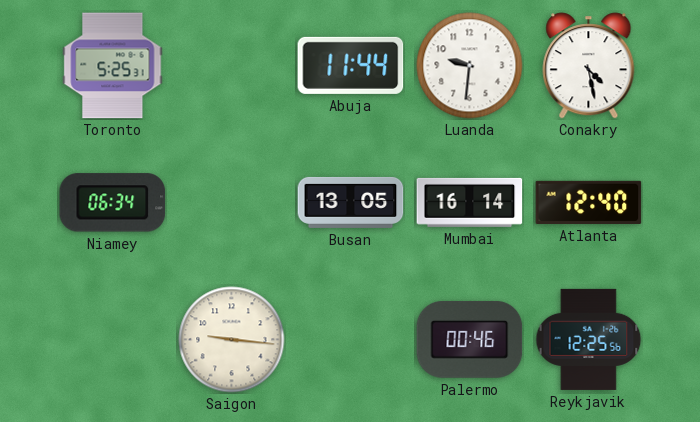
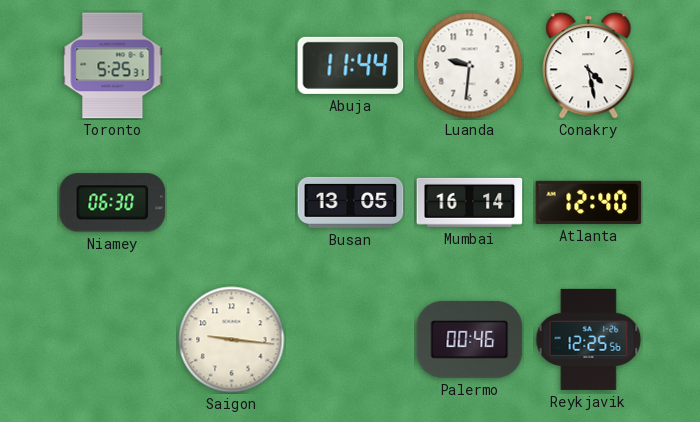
Niamey: 06:34 -> 06:30 (113, 203)
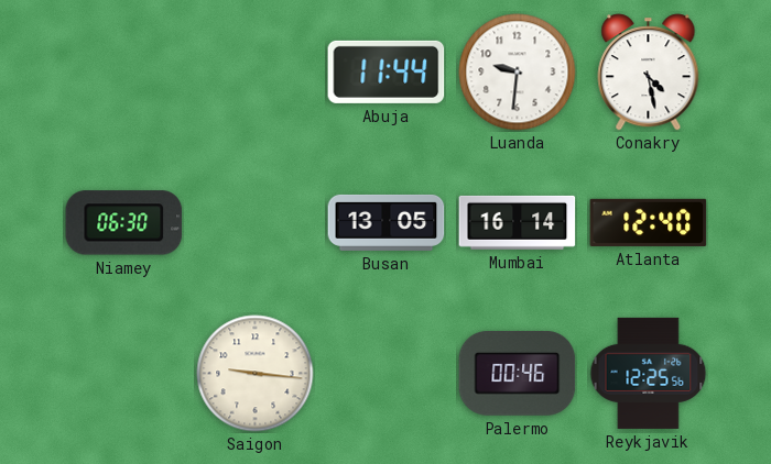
Toronto: 5:25 -> none (113, 66)
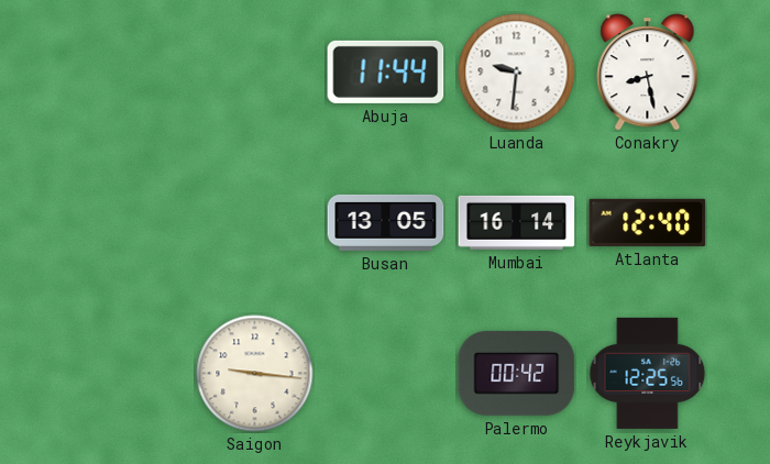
Conakry: 4:28 -> 8:28 (648, 73)
Niamey: 06:30 -> none (124, 223)
Palermo: 00:46 -> 00:42 (517, 373)
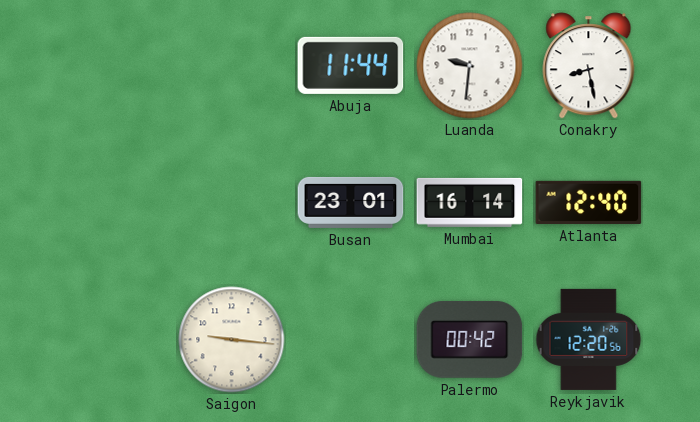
Busan: 13:05 -> 23:01 (351, 202)
Reykjavik: 12:25 -> 12:20 (589, 339)
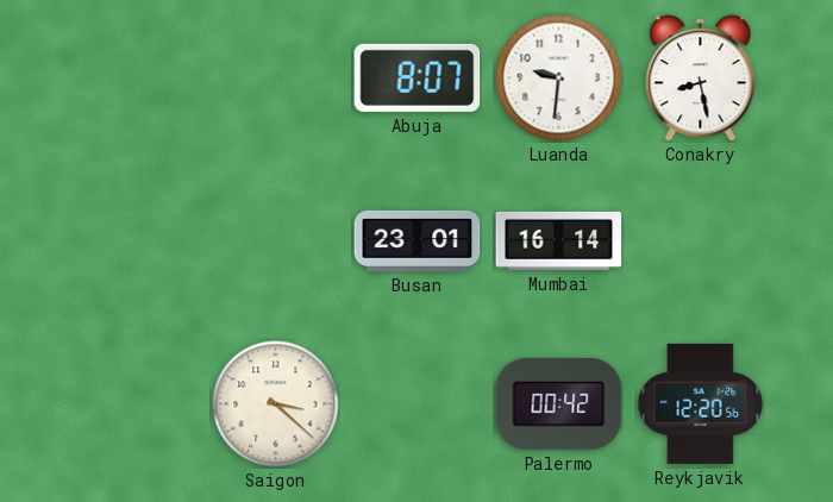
Abuja: 11:44 -> 8:07 (418, 77)
Atlanta: 12:40 -> none (589, 202)
Saigon: 9:16 -> 3:22 (276, 404)
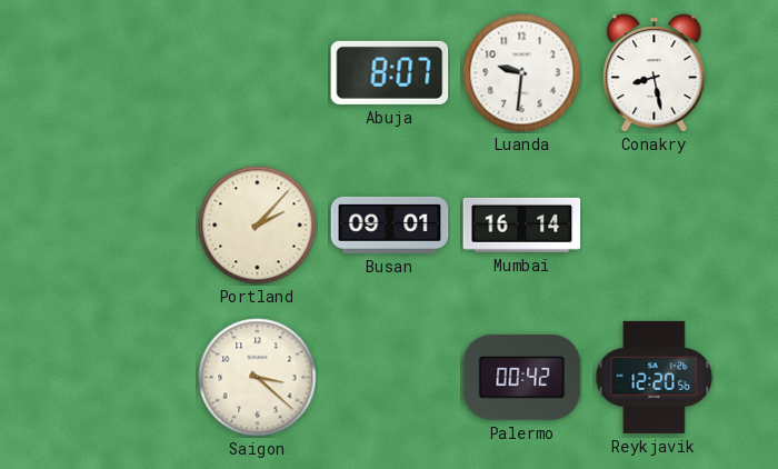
Portland: none -> 2:07 (258, 226)
Busan: 23:01 -> 09:01 (390, 224)
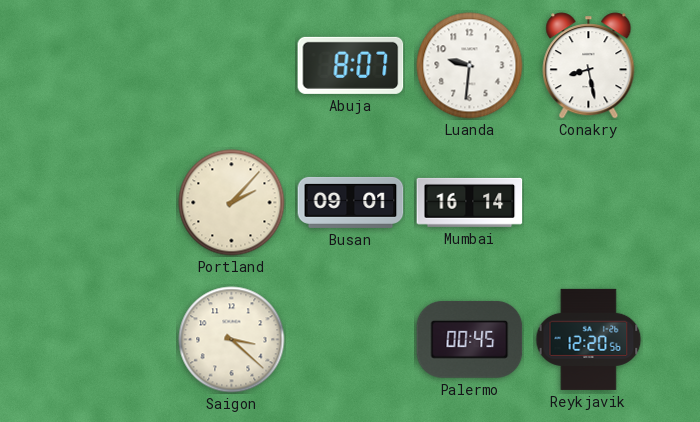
Palermo: 00:42 -> 00:45 (470, 339)
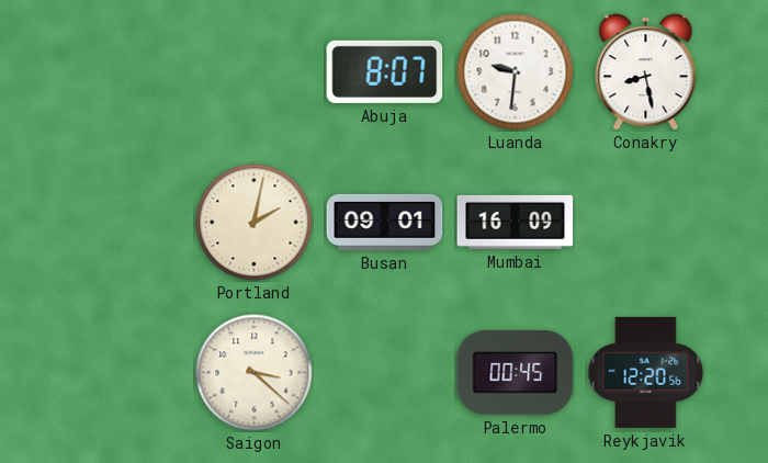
Portland: 2:07 -> 2:02 (255, 223)
Mumbai: 16:14 -> 16:09 (516, 222)
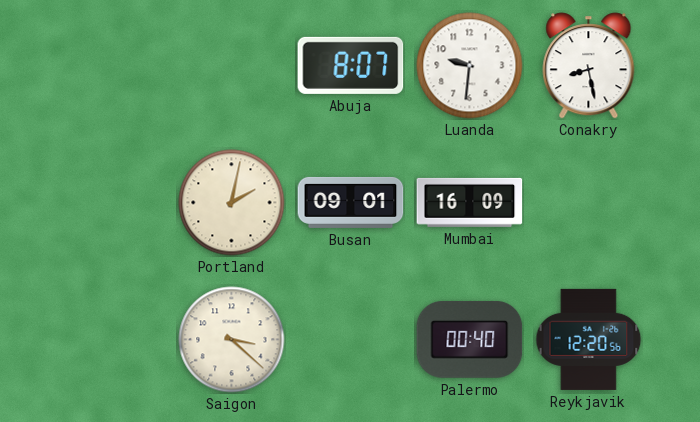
Palermo: 00:45 -> 00:40 (470, 339)
